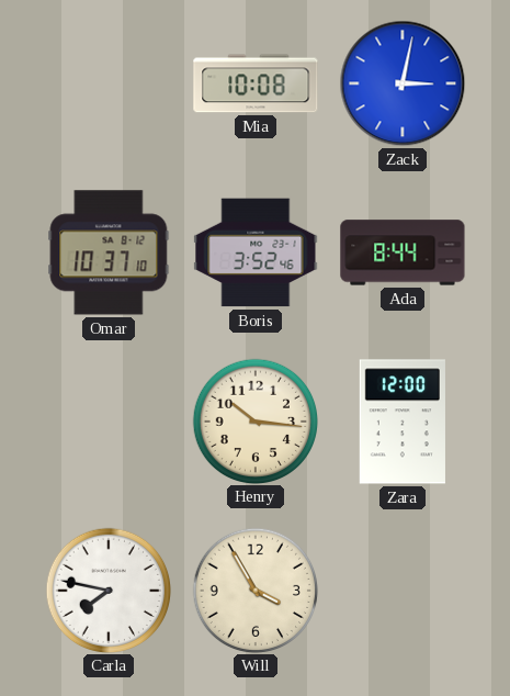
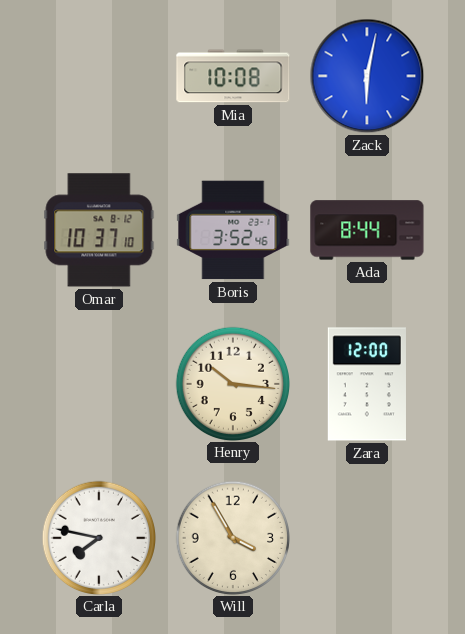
Zack: 3:02 -> 6:02 (367, 76)
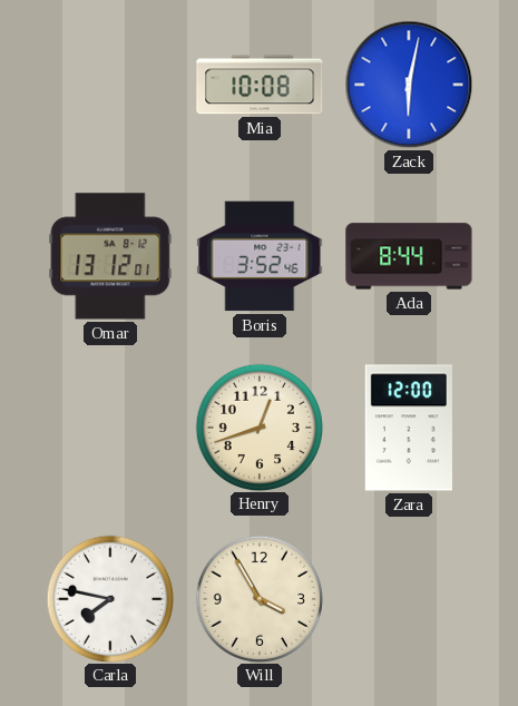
Omar: 10:37 -> 13:12 (110, 256)
Henry: 10:16 -> 12:42 (258, 426)
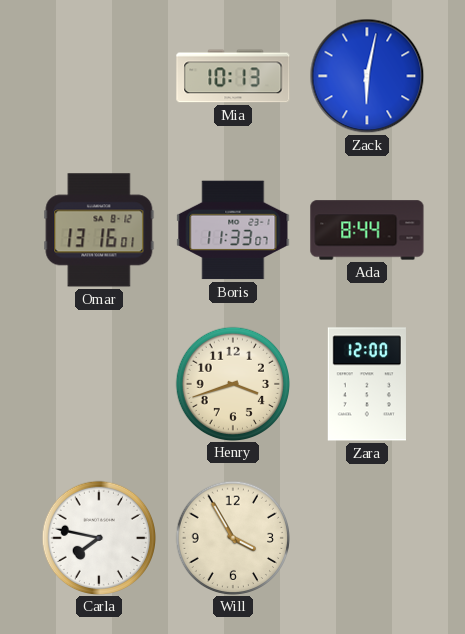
Mia: 10:08 -> 10:13 (233, 76)
Omar: 13:12 -> 13:16 (99, 230)
Boris: 3:52 -> 11:33 (233, 230)
Henry: 12:42 -> 3:42 (232, 383)
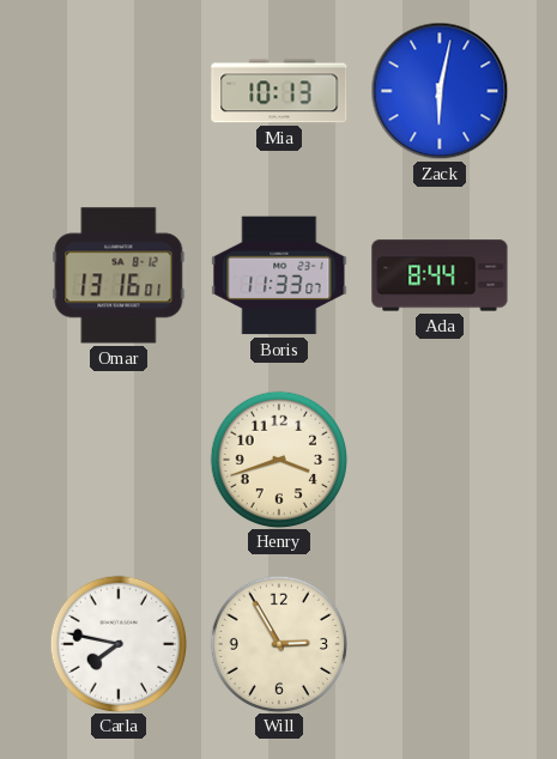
Zara: 12:00 -> none (367, 384)
Will: 3:55 -> 2:55 (278, 643)
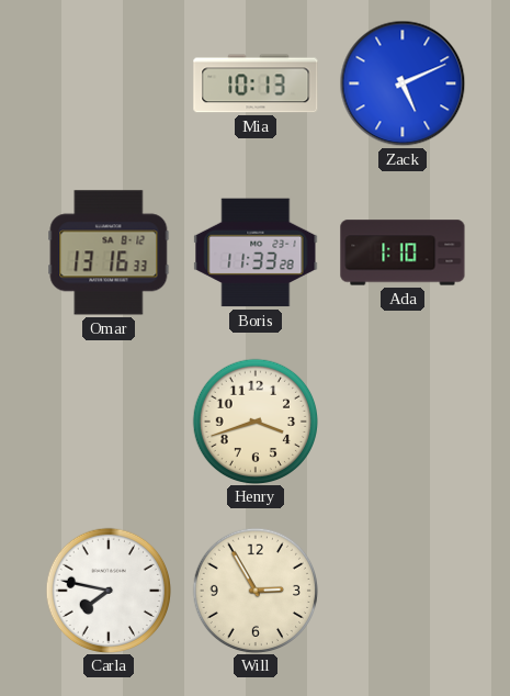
Zack: 6:02 -> 5:11 (403, 83)
Omar: 13:16:01 -> 13:16:33 (109, 252)
Boris: 11:33:07 -> 11:33:28 (256, 252)
Ada: 8:44 -> 1:10 (403, 252)
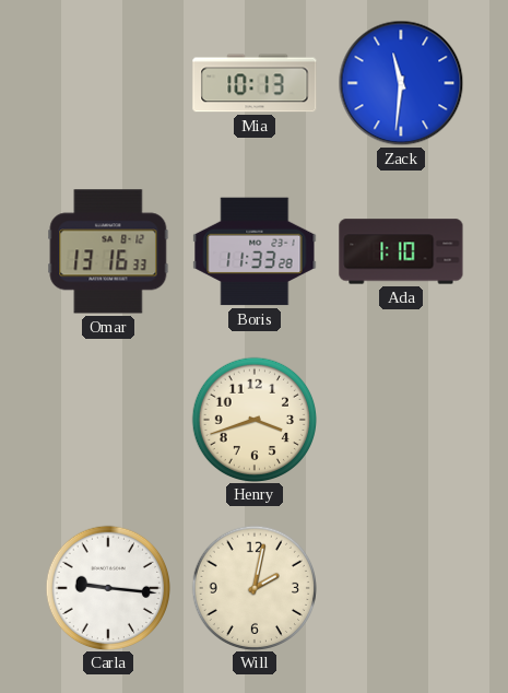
Zack: 5:11 -> 11:31 (401, 83)
Carla: 7:47 -> 9:16 (107, 587)
Will: 2:55 -> 2:02 (253, 587)
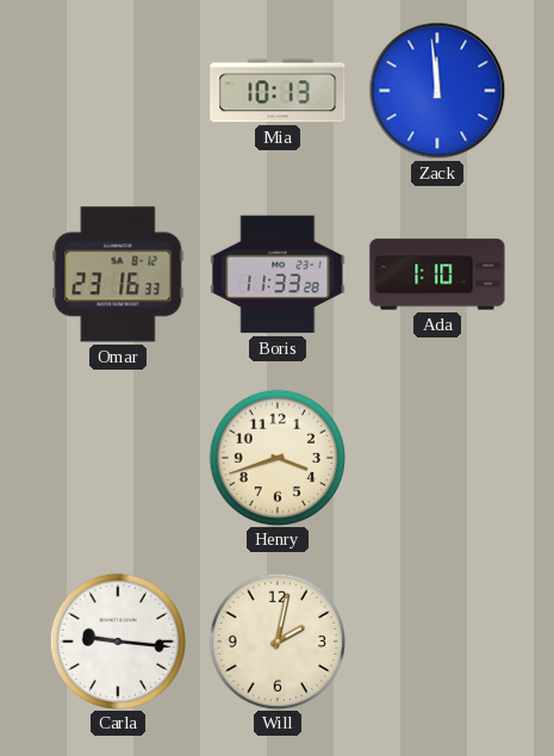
Zack: 11:31 -> 11:59 (437, 91)
Omar: 13:16 -> 23:16 (118, 274)
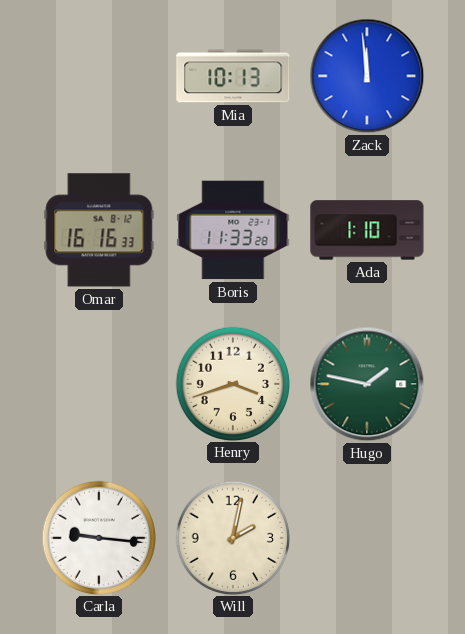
Omar: 23:16 -> 16:16 (99, 230)
Hugo: none -> 1:47 (367, 384)
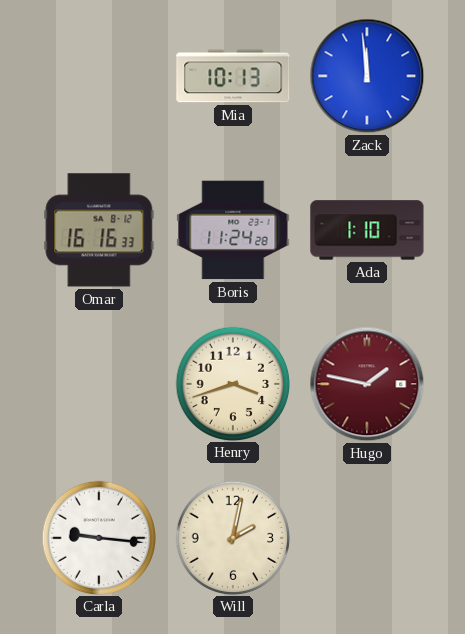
Boris: 11:33 -> 11:24 (233, 230)
Hugo dial: green -> burgundy (367, 384)
